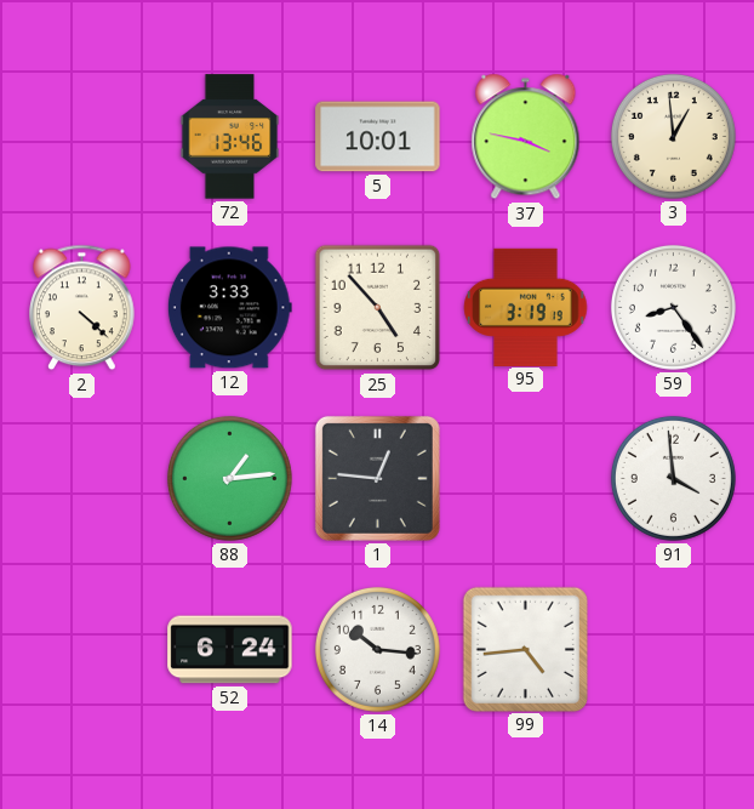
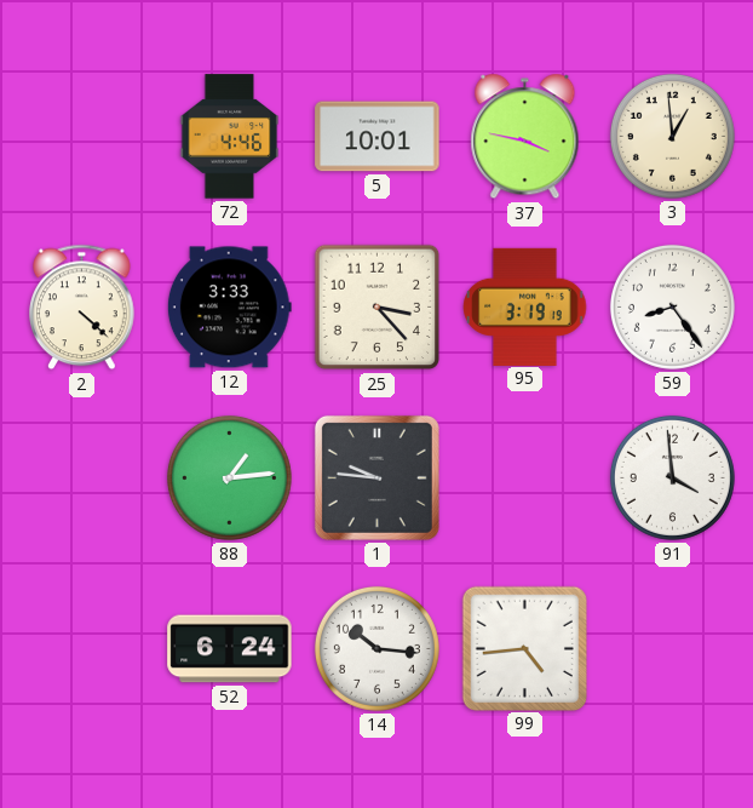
72: 13:46 -> 4:46 (230, 137)
25: 4:53 -> 3:23 (378, 308)
1: 12:46 -> 9:46 (376, 477)
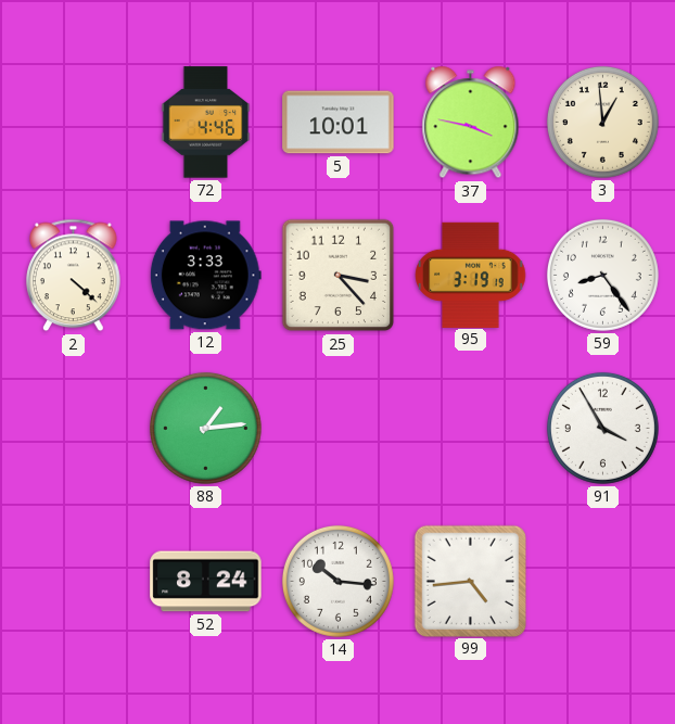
1: 9:46 -> none (376, 477)
91: 3:59 -> 3:55 (602, 428)
52: 6:24 -> 8:24 (206, 582)
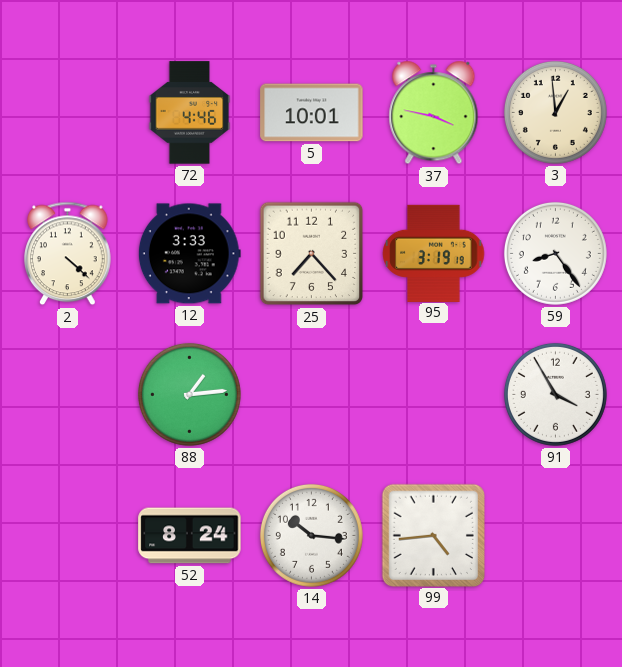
25: 3:23 -> 7:23 (312, 254)
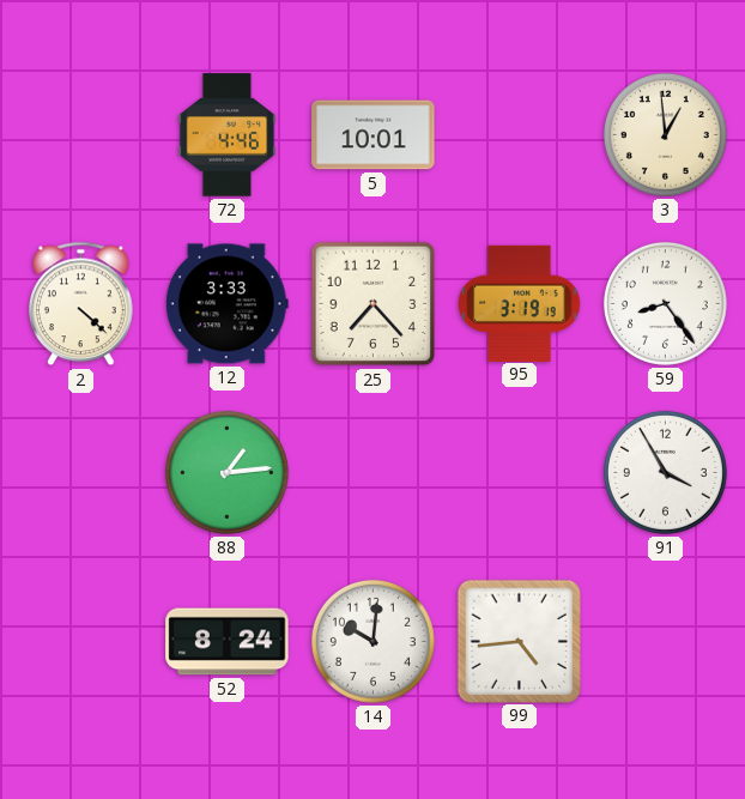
37: 3:47 -> none (434, 113)
14: 10:16 -> 10:01 (372, 641)
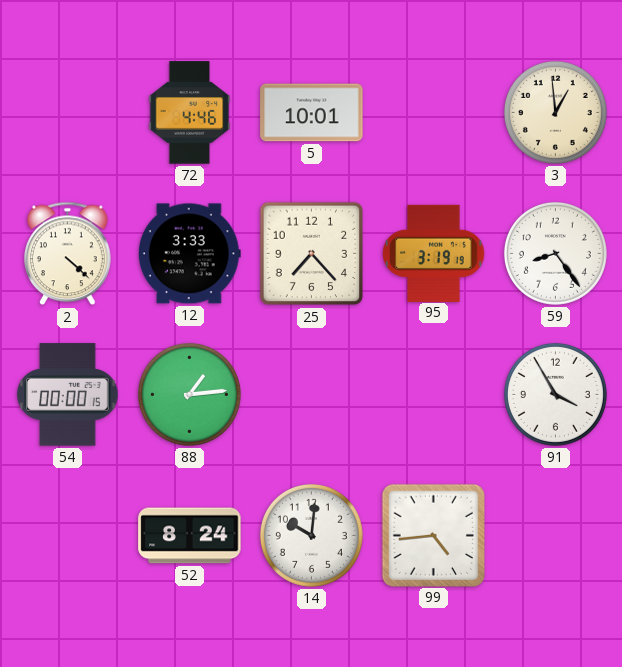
54: none -> 00:00 (68, 395)
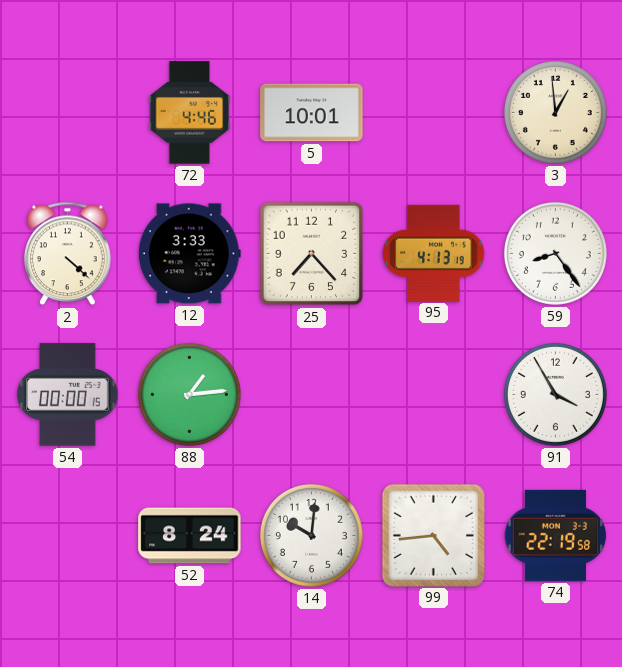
95: 3:19 -> 4:13 (434, 253)
74: none -> 22:19 (556, 535)
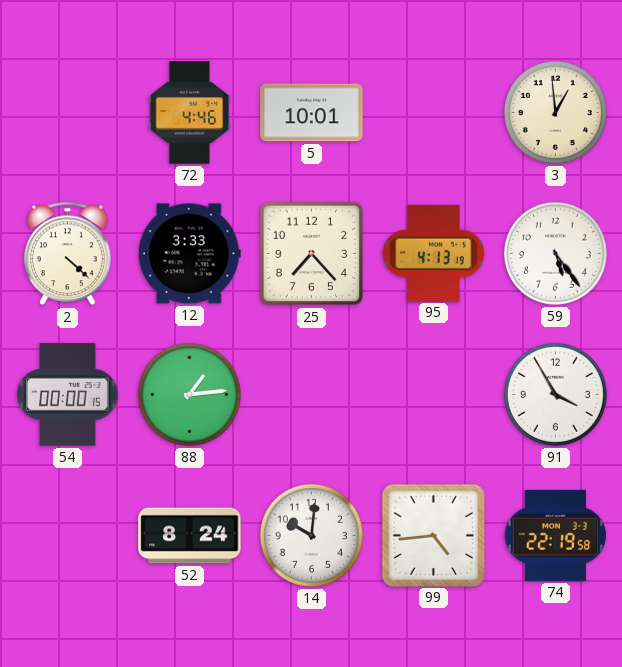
59: 8:24 -> 5:24 (555, 253)
